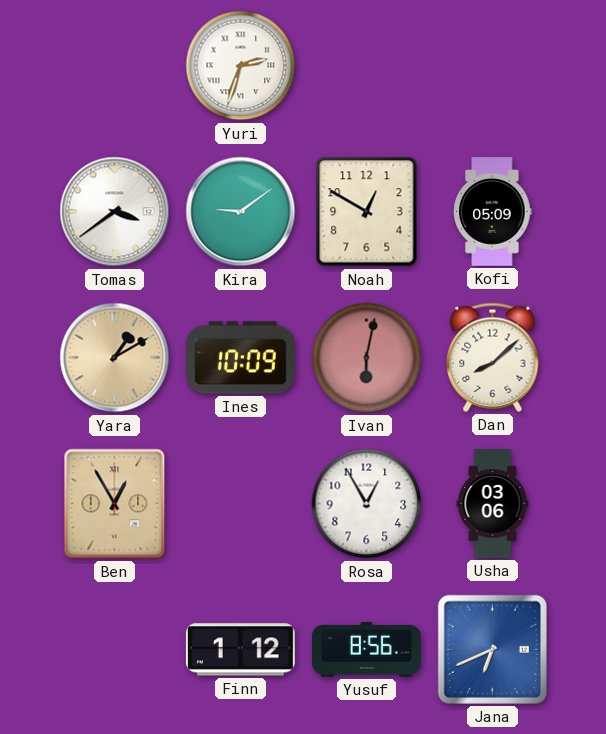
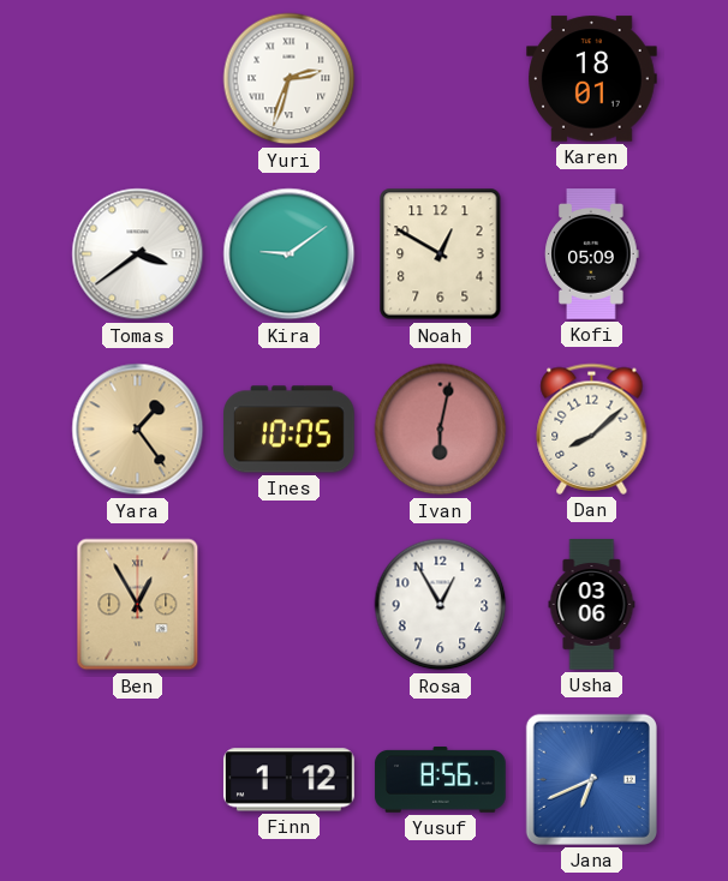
Karen: none -> 18:01 (592, 79)
Yara: 1:10 -> 1:24 (138, 430)
Ines: 10:09 -> 10:05 (290, 430)
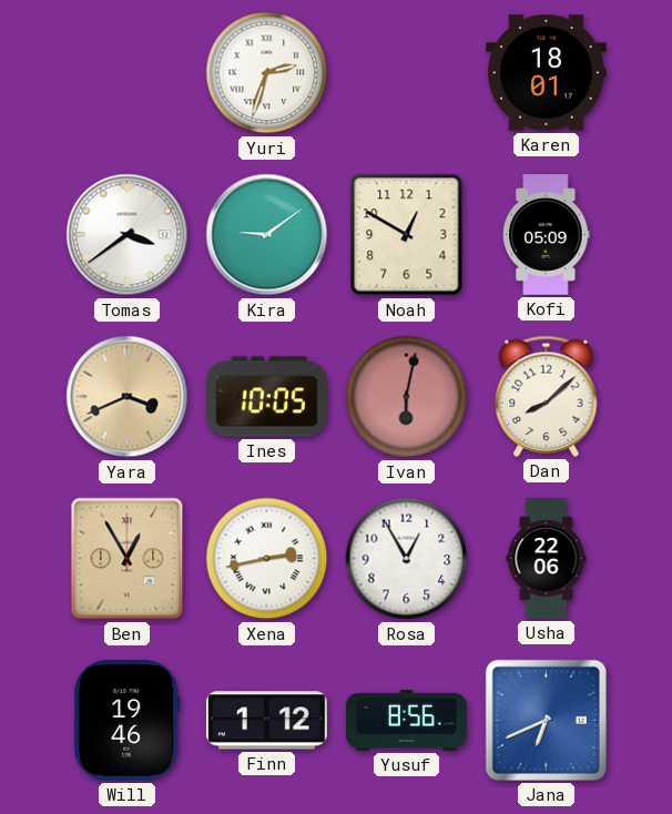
Yara: 1:24 -> 3:41 (128, 397)
Xena: none -> 2:43 (267, 559)
Usha: 03:06 -> 22:06 (547, 559)
Will: none -> 19:46 (128, 721)
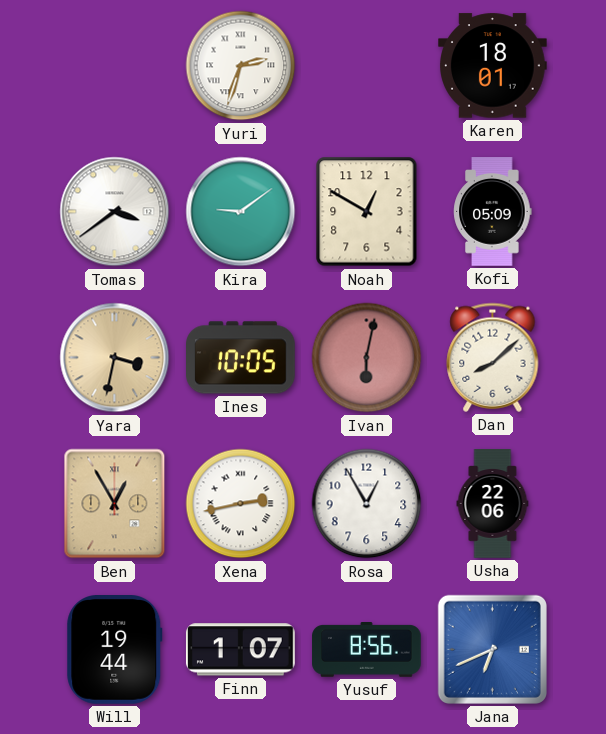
Yara: 3:41 -> 3:32 (115, 358)
Will: 19:46 -> 19:44 (115, 650)
Finn: 1:12 -> 1:07 (240, 650)
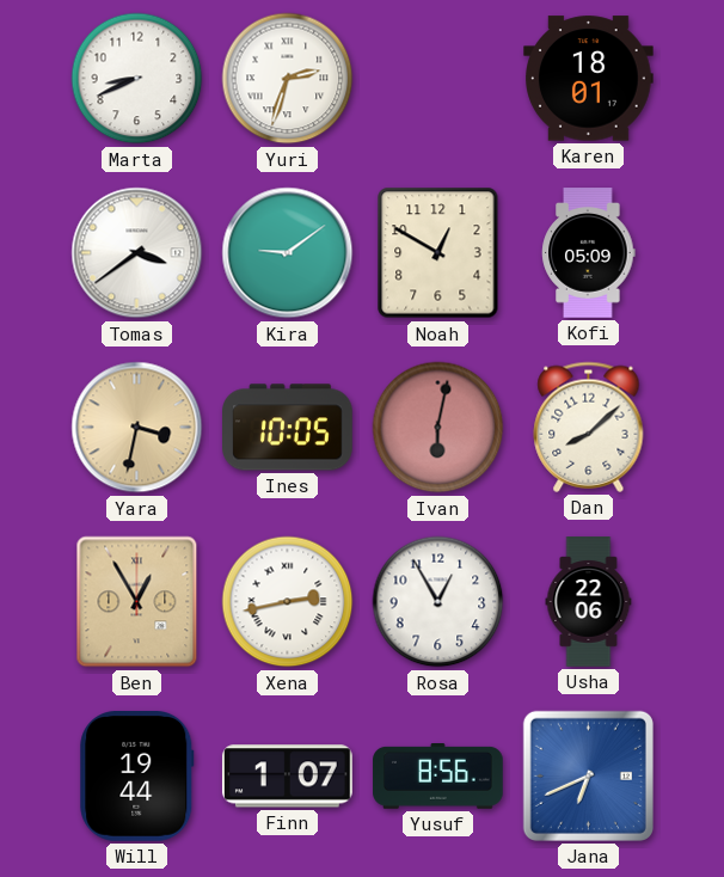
Marta: none -> 8:41 (137, 79)
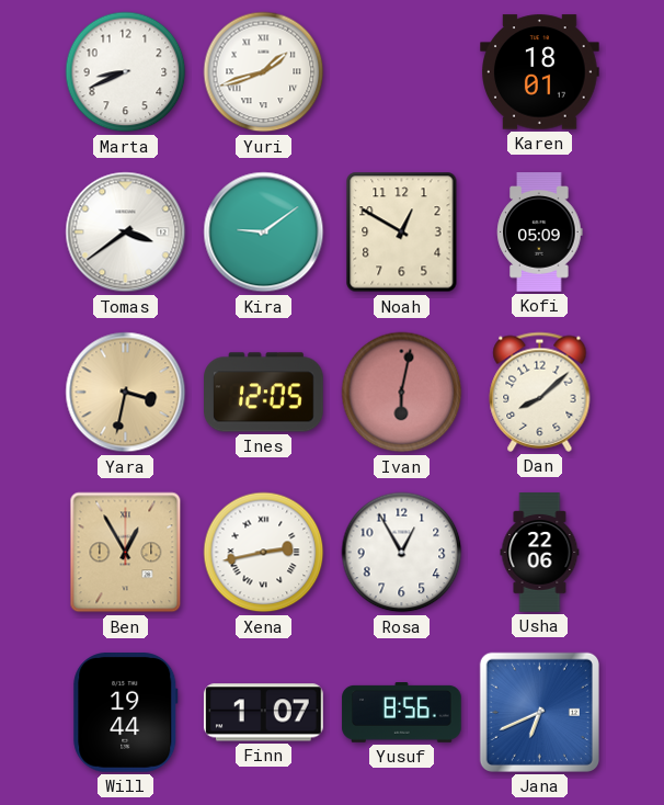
Yuri: 2:33 -> 1:42 (264, 72)
Ines: 10:05 -> 12:05 (264, 393)
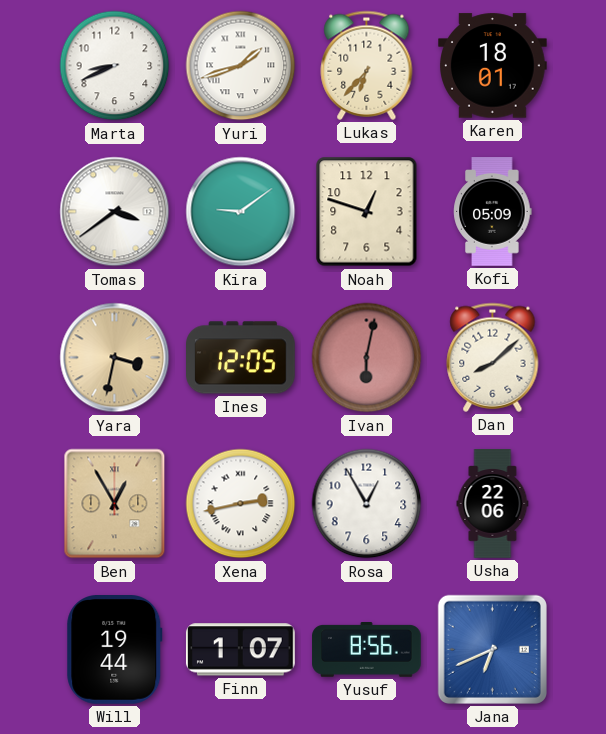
Lukas: none -> 6:37 (367, 65)
Noah: 12:50 -> 12:48 (367, 212)
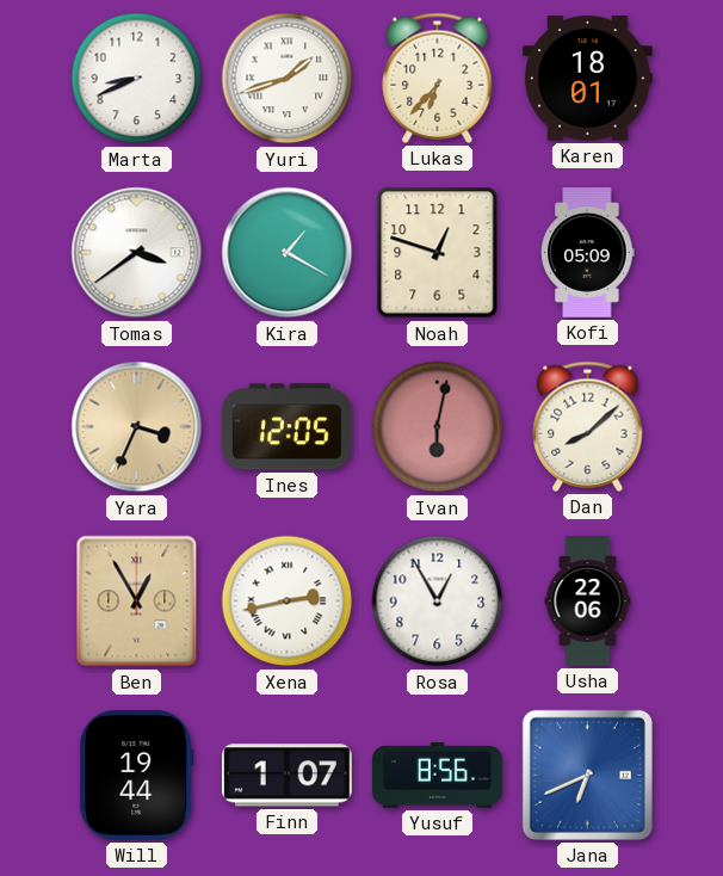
Kira: 9:09 -> 1:20 (288, 253)
Yara: 3:32 -> 3:34 (137, 427)
